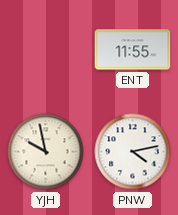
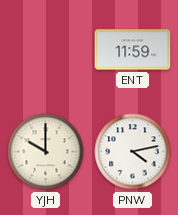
ENT: 11:55 -> 11:59 (133, 50)
YJH: 9:58 -> 10:00 (46, 152)
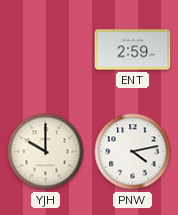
ENT: 11:59 -> 2:59 (133, 50)
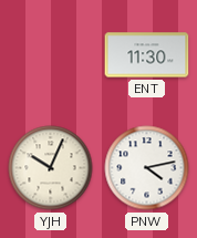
ENT: 2:59 -> 11:30 (147, 55)
YJH: 10:00 -> 10:04 (51, 168)
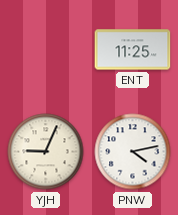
ENT: 11:30 -> 11:25 (133, 50)
YJH: 10:04 -> 9:04 (46, 152)
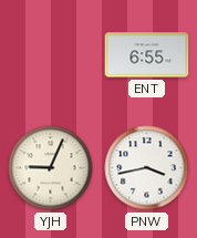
ENT: 11:25 -> 6:55 (147, 55)
PNW: 4:13 -> 3:43 (147, 168)
